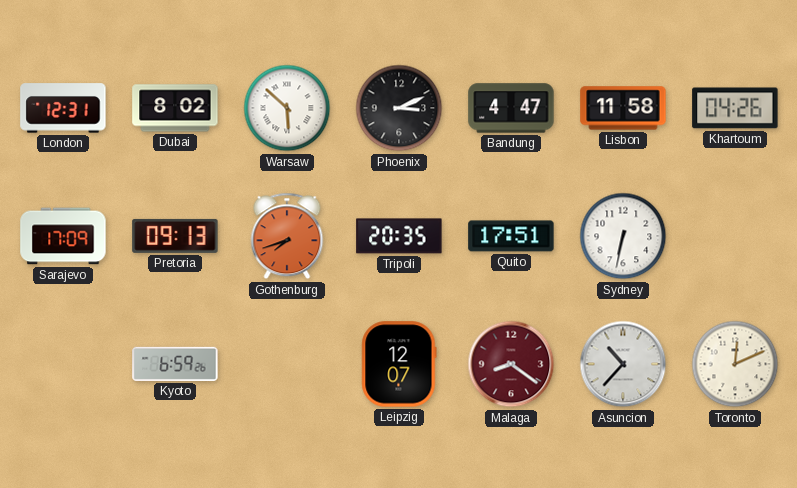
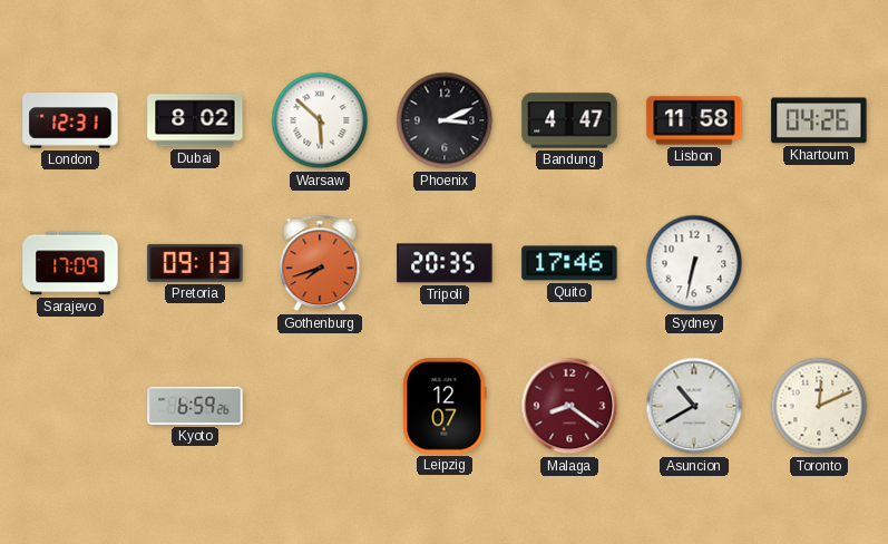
Quito: 17:51 -> 17:46 (569, 263)
Asuncion: 10:37 -> 10:40 (694, 406)
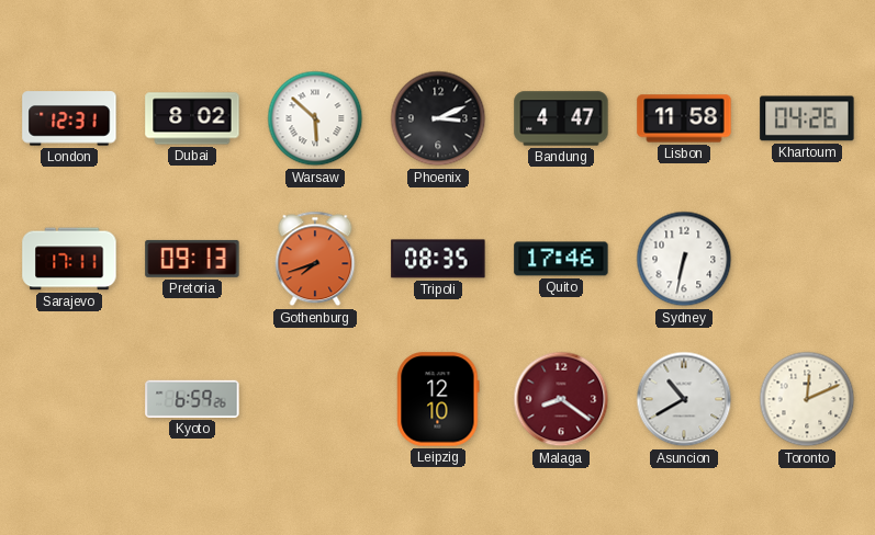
Sarajevo: 17:09 -> 17:11 (69, 259)
Tripoli: 20:35 -> 08:35 (438, 259)
Leipzig: 12:07 -> 12:10 (438, 399)
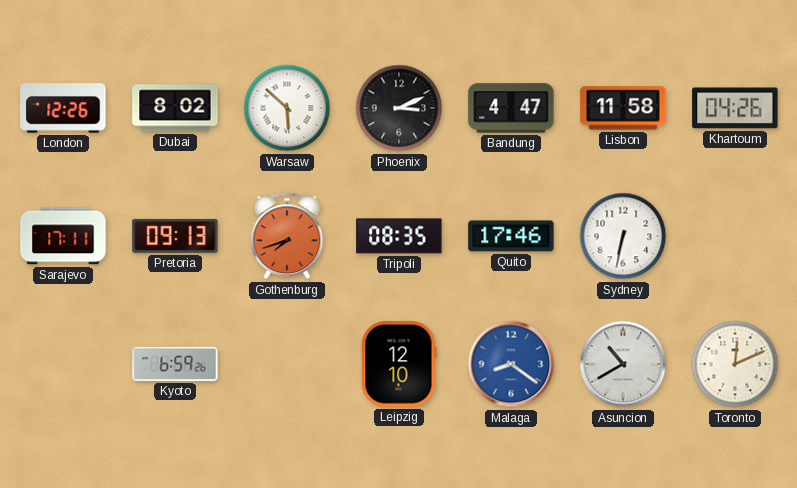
London: 12:31 -> 12:26 (63, 108)
Malaga dial: burgundy -> blue (511, 364)
